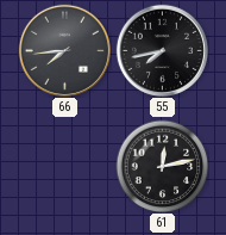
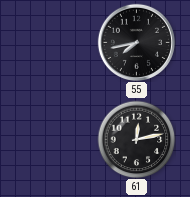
66: 7:44 -> none (64, 50)
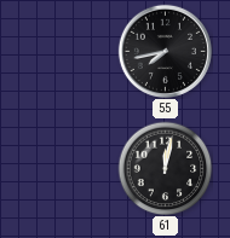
61: 12:13 -> 12:02 (165, 168)
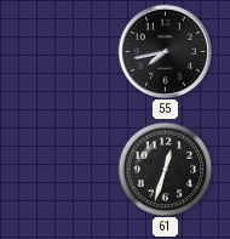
61: 12:02 -> 12:33 (165, 169)
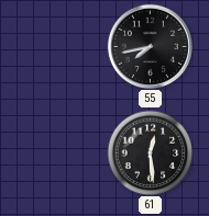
61: 12:33 -> 12:29 (150, 152)
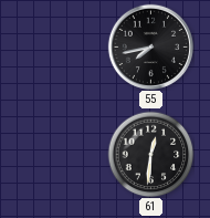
61: 12:29 -> 12:31 (150, 154)
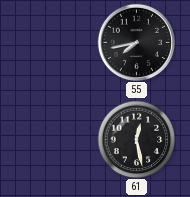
61: 12:31 -> 12:28 (136, 139)
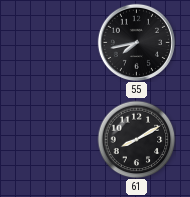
61: 12:28 -> 8:10 (136, 139)
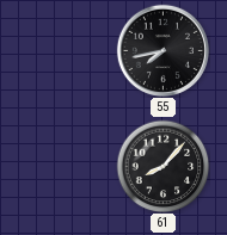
61: 8:10 -> 8:07 (162, 166)
